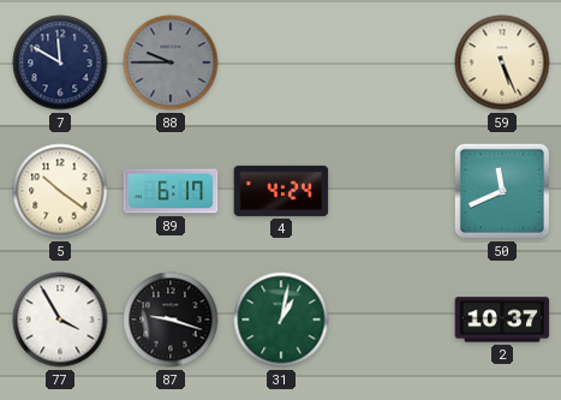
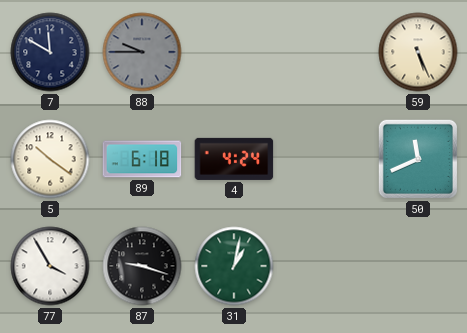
89: 6:17 -> 6:18 (142, 159)
2: 10:37 -> none (502, 320)
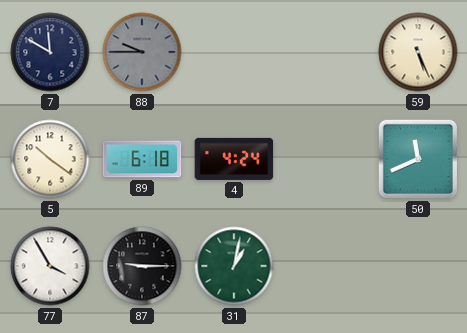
87: 9:18 -> 9:15 (142, 266)
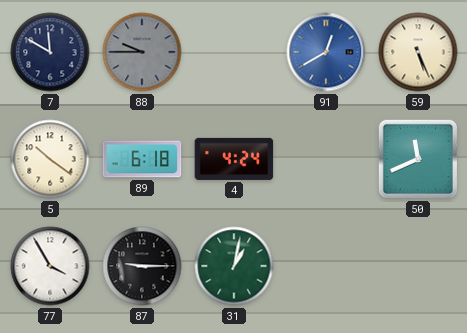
91: none -> 12:40 (326, 52)
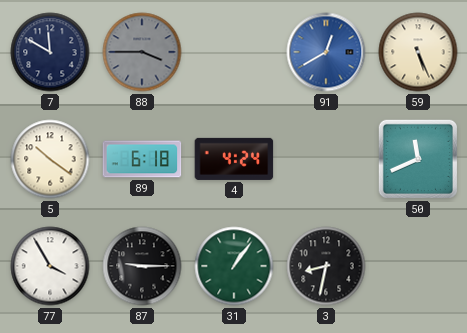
88: 9:45 -> 3:45 (142, 52)
31: 1:02 -> 1:06 (234, 266)
3: none -> 8:32 (326, 266)
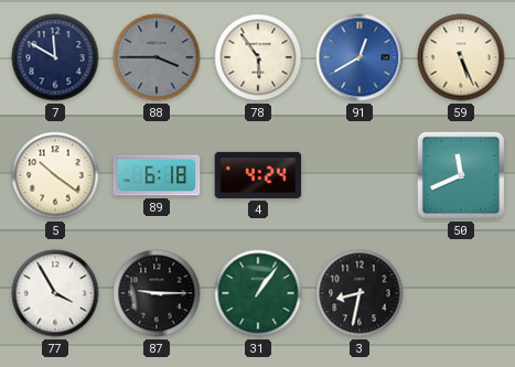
78: none -> 5:54 (258, 57)
